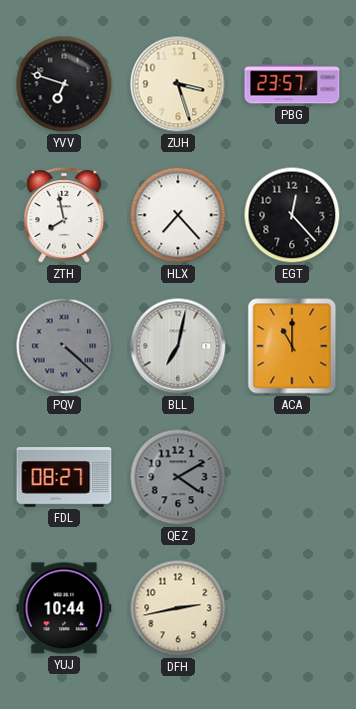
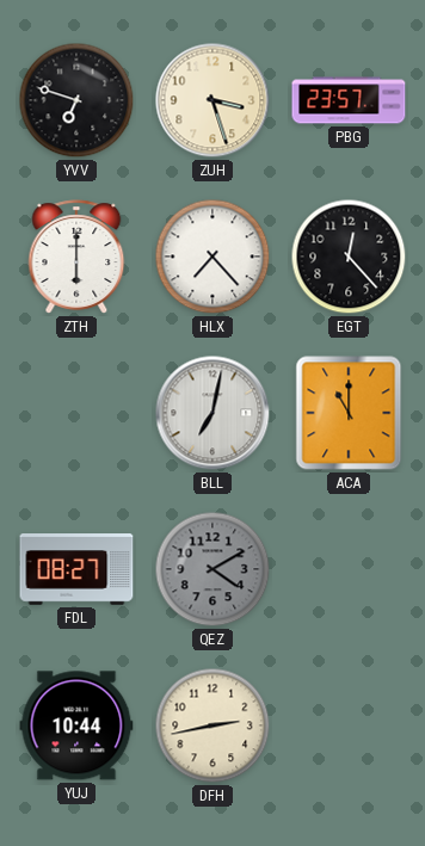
ZTH: 7:58 -> 6:00 (76, 257)
PQV: 4:22 -> none (64, 346)
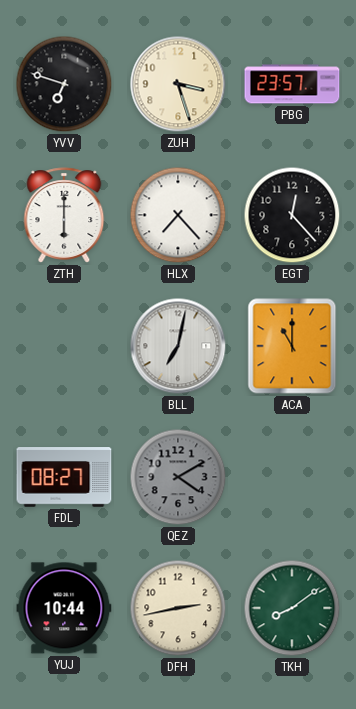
TKH: none -> 8:09 (292, 608)
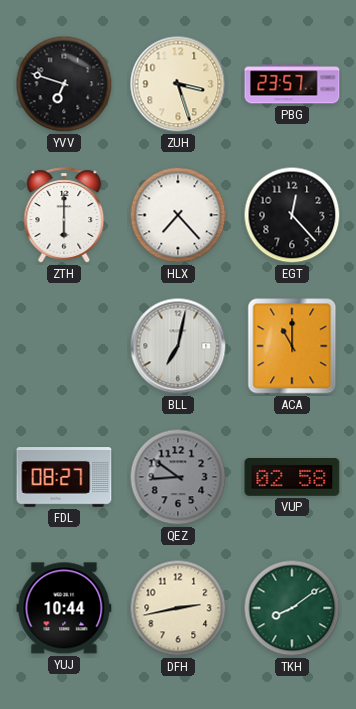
QEZ: 4:10 -> 8:51 (178, 477)
VUP: none -> 02:58 (292, 478)
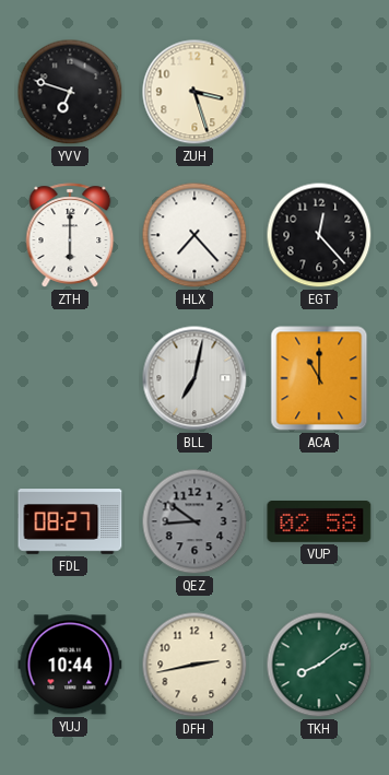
PBG: 23:57 -> none (292, 84)
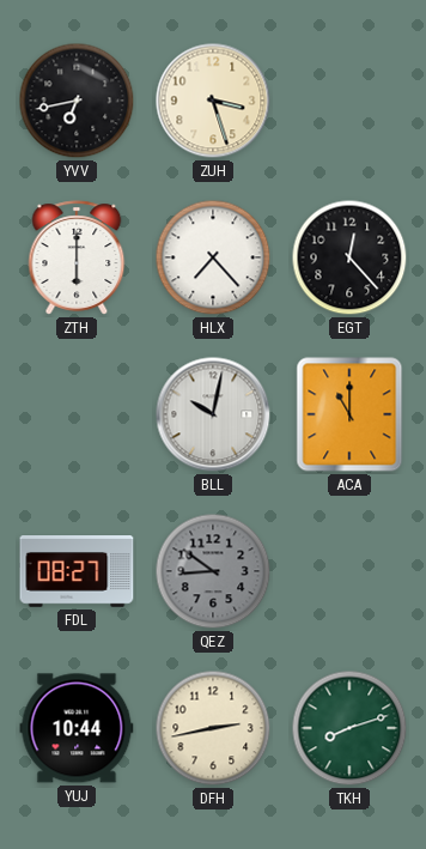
YVV: 6:48 -> 6:43 (77, 101)
BLL: 7:02 -> 10:02 (213, 414)
VUP: 02:58 -> none (319, 522)
TKH: 8:09 -> 8:12 (349, 728)
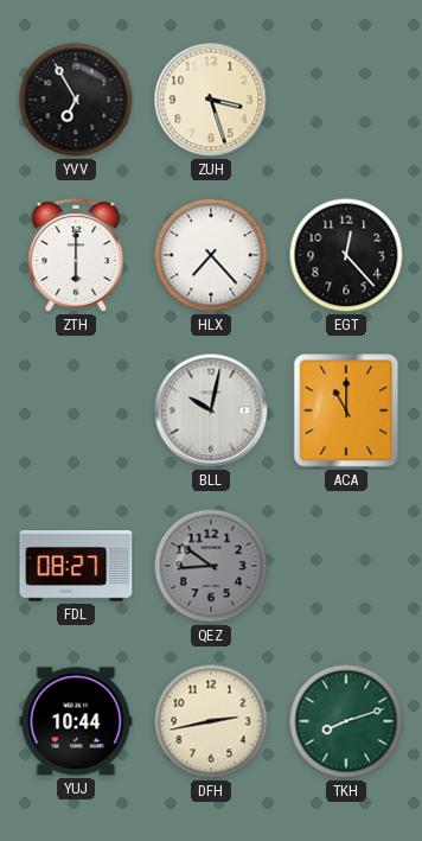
YVV: 6:43 -> 6:55 (76, 100)
